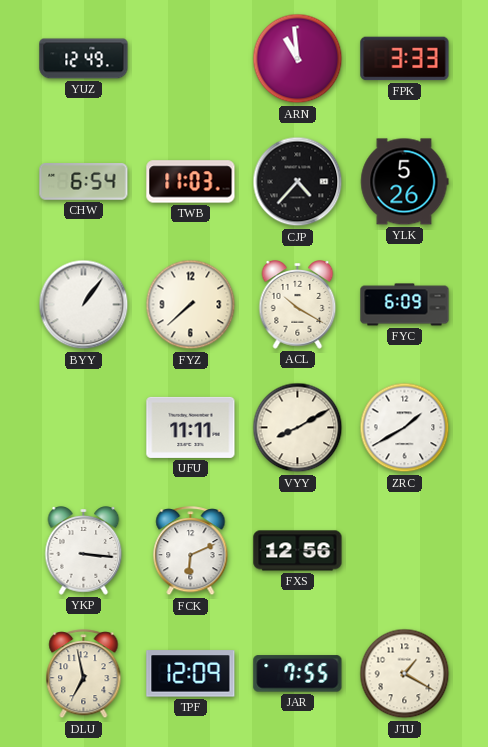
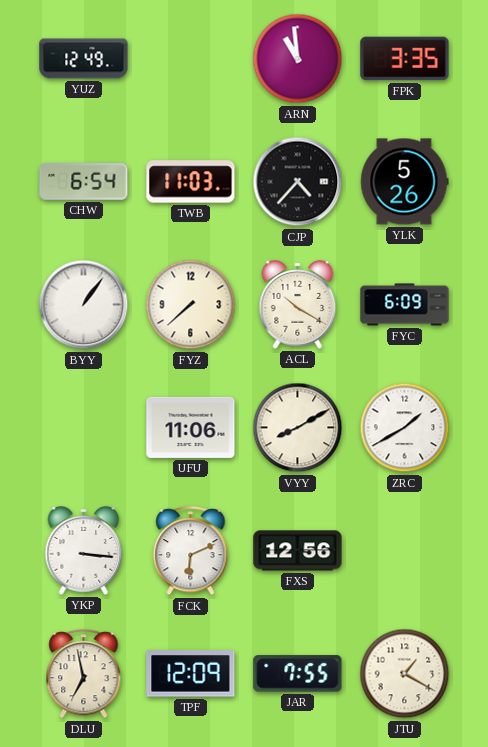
FPK: 3:33 -> 3:35 (405, 59)
UFU: 11:11 -> 11:06 (191, 427)
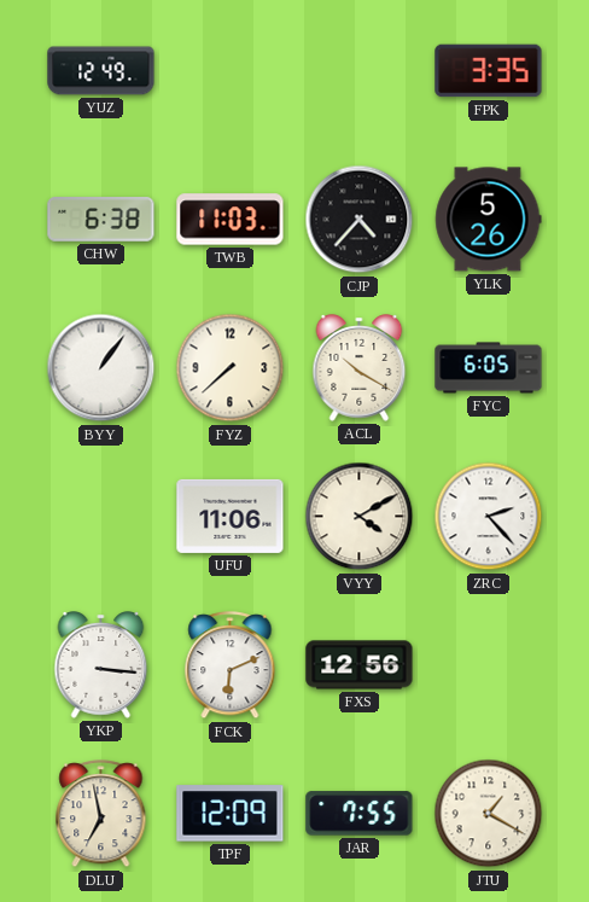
ARN: 10:59 -> none (298, 59)
CHW: 6:54 -> 6:38 (101, 220)
FYC: 6:09 -> 6:05 (489, 368)
VYY: 8:10 -> 4:10 (360, 517)
ZRC: 1:40 -> 2:23 (489, 517)
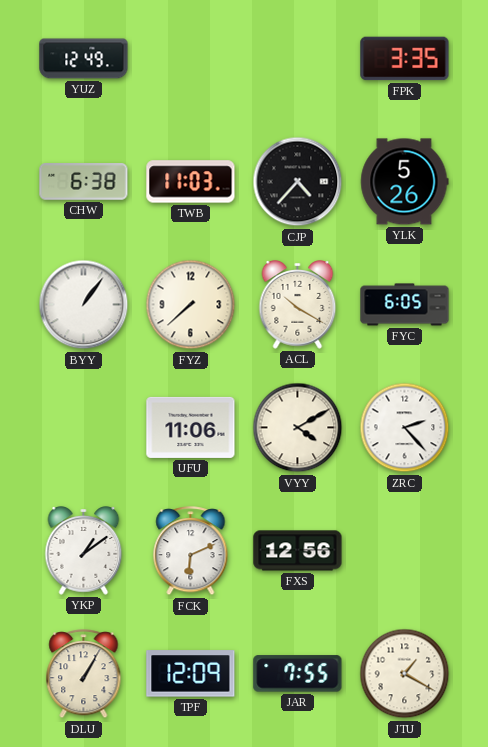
YKP: 3:16 -> 1:09 (84, 551)
DLU: 6:58 -> 1:05 (84, 674)
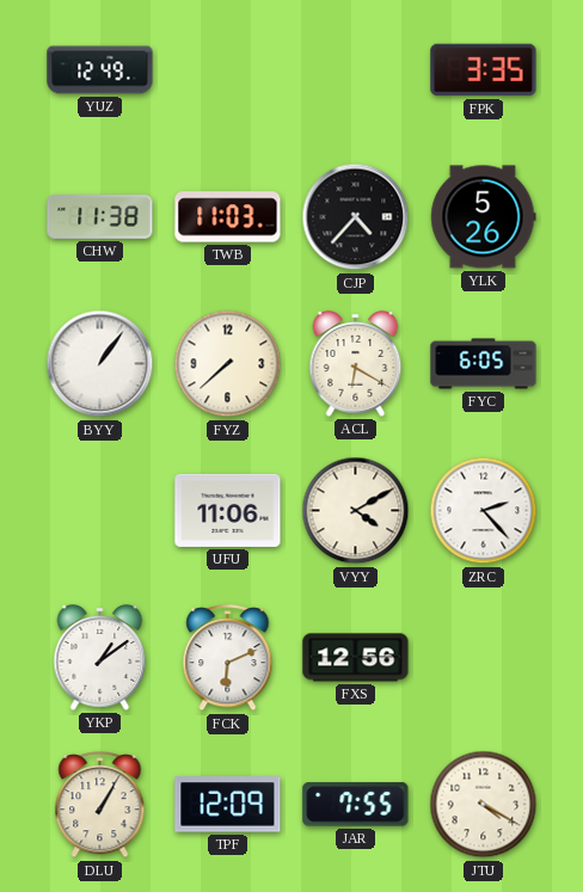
CHW: 6:38 -> 11:38 (100, 217)
ACL: 10:20 -> 6:20 (356, 364)
JTU: 1:20 -> 4:20 (484, 805)
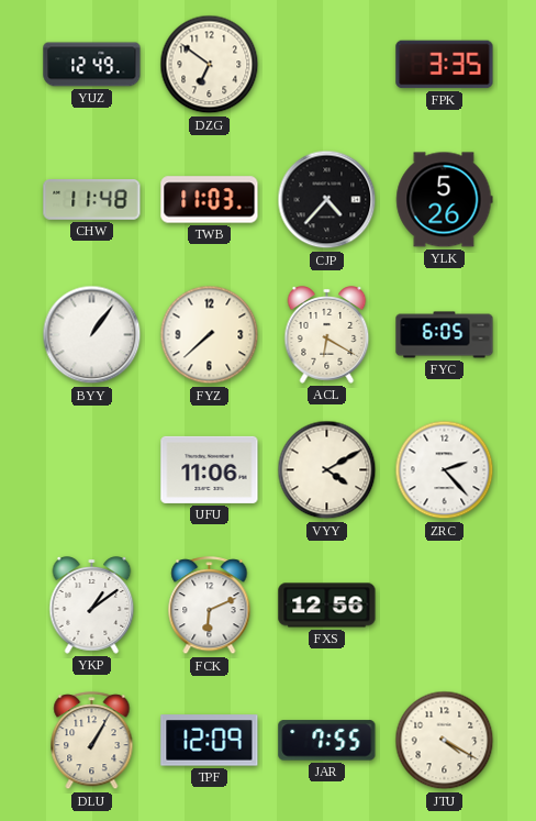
DZG: none -> 6:51 (210, 65)
CHW: 11:38 -> 11:48 (92, 200)
